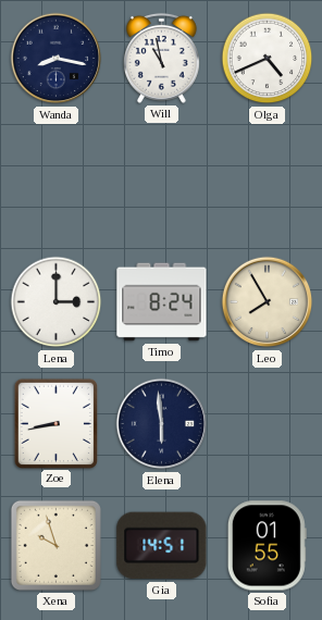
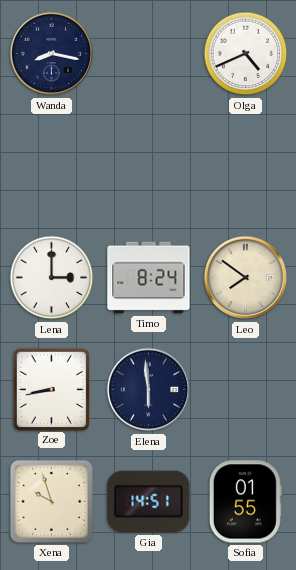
Will: 10:58 -> none (161, 58)
Leo: 7:55 -> 7:51 (246, 278)
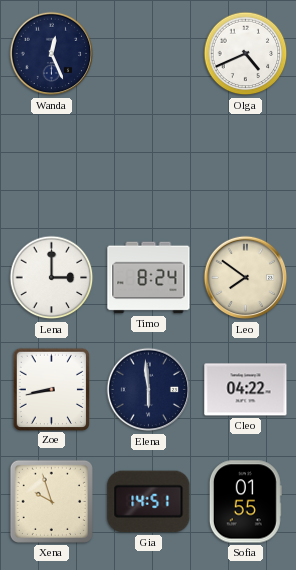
Wanda: 8:17 -> 12:26 (52, 54)
Cleo: none -> 04:22 (246, 390)
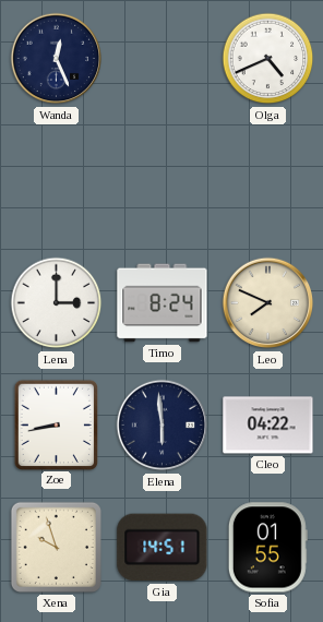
Leo: 7:51 -> 7:49 (268, 303)
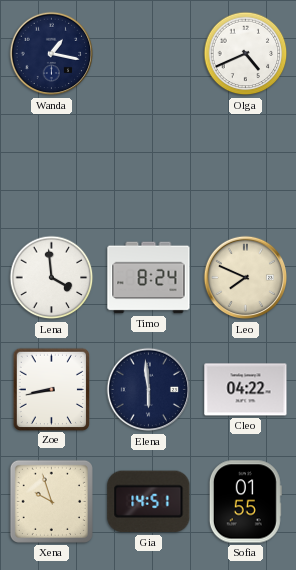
Wanda: 12:26 -> 1:17 (52, 54)
Lena: 3:00 -> 3:59 (52, 278)
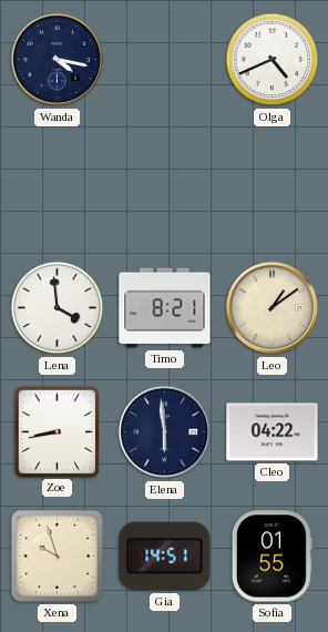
Wanda: 1:17 -> 4:17 (58, 60)
Timo: 8:24 -> 8:21 (165, 308)
Leo: 7:49 -> 1:09 (273, 308)
